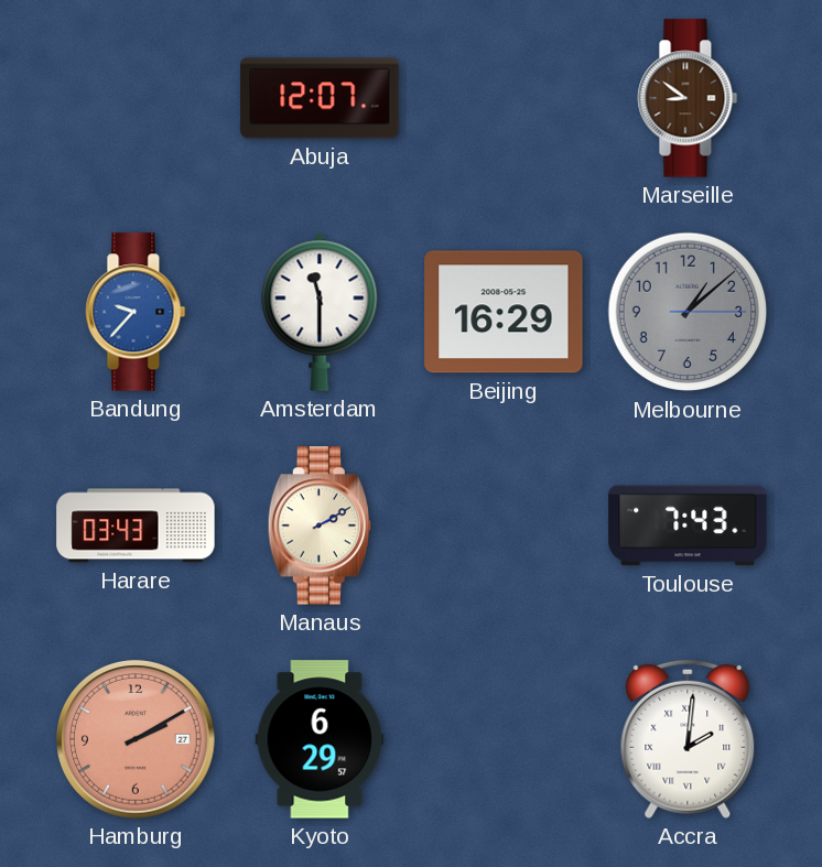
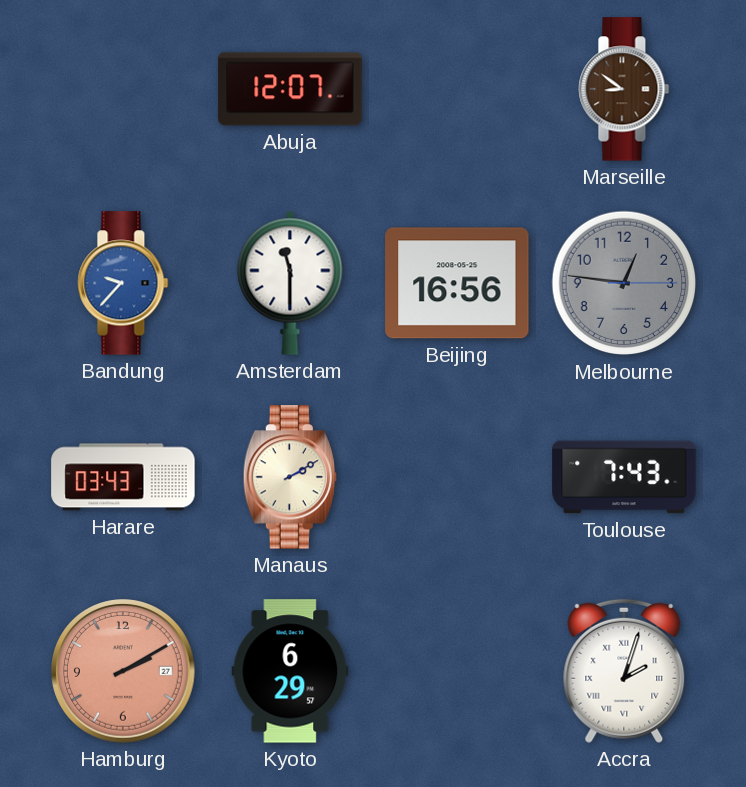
Beijing: 16:29 -> 16:56 (457, 283)
Melbourne: 1:08 -> 12:46 (624, 283)
Accra: 2:01 -> 2:03 (624, 671)
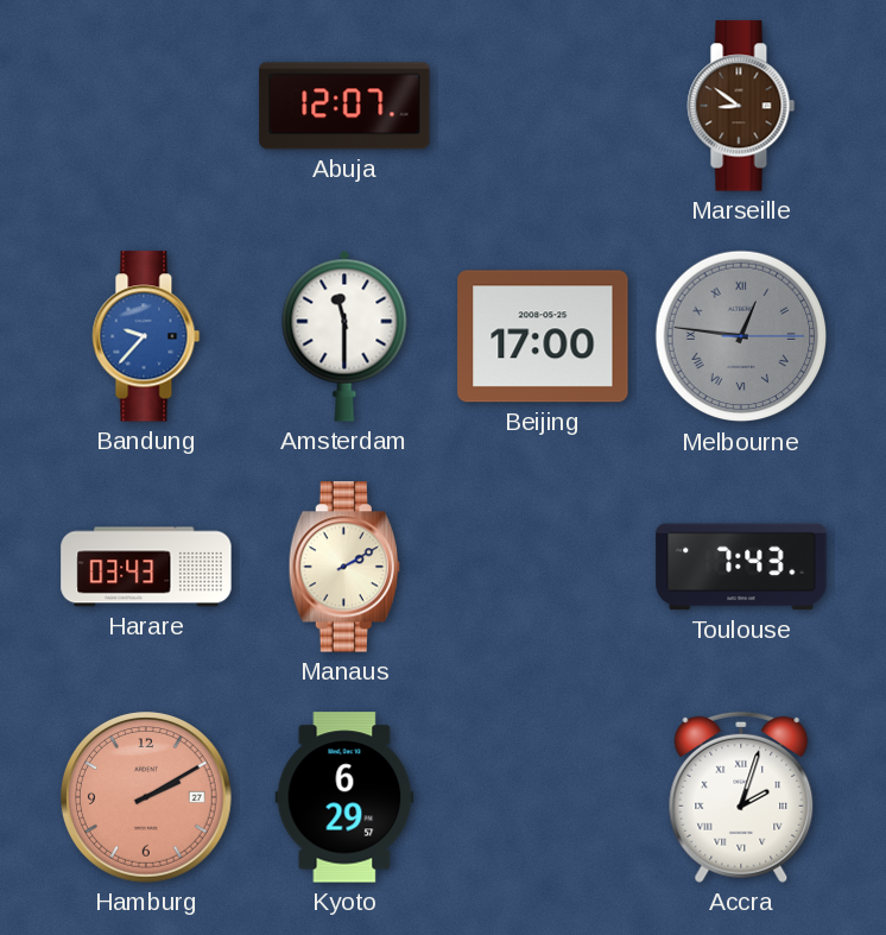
Beijing: 16:56 -> 17:00 (543, 336)
Melbourne numerals: Arabic -> Roman (741, 336)
